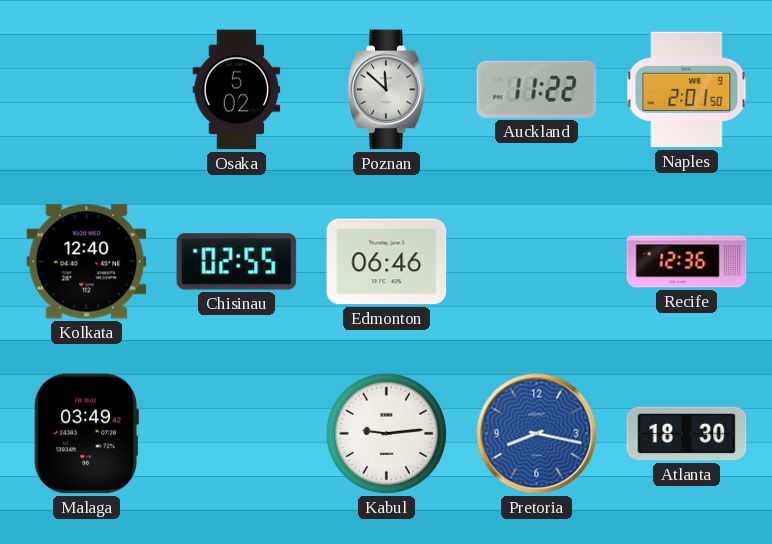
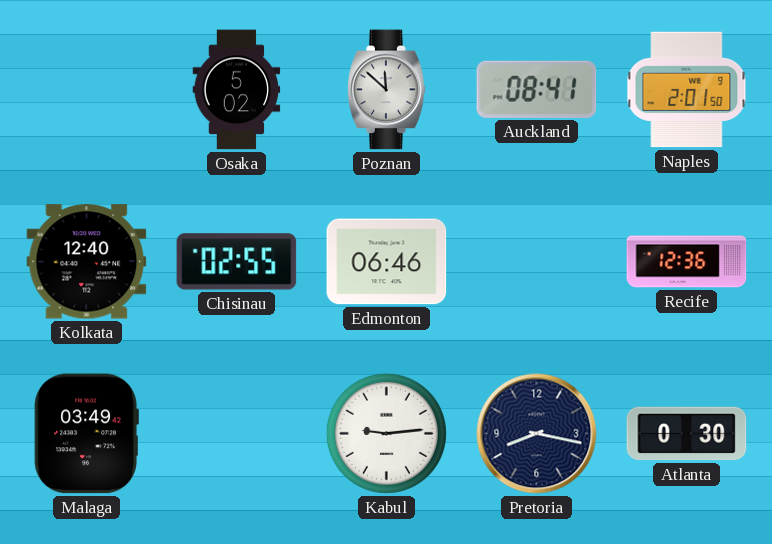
Auckland: 11:22 -> 08:41 (537, 89)
Pretoria dial: blue -> navy (537, 434)
Atlanta: 18:30 -> 0:30 (687, 434)
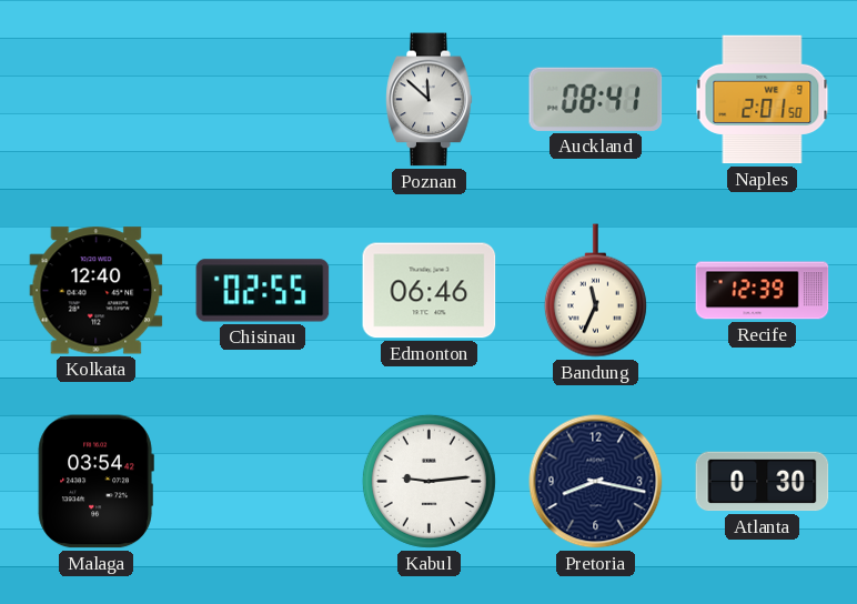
Osaka: 5:02 -> none (237, 90)
Bandung: none -> 11:34 (595, 291)
Recife: 12:36 -> 12:39 (763, 291)
Malaga: 03:49 -> 03:54 (95, 482)
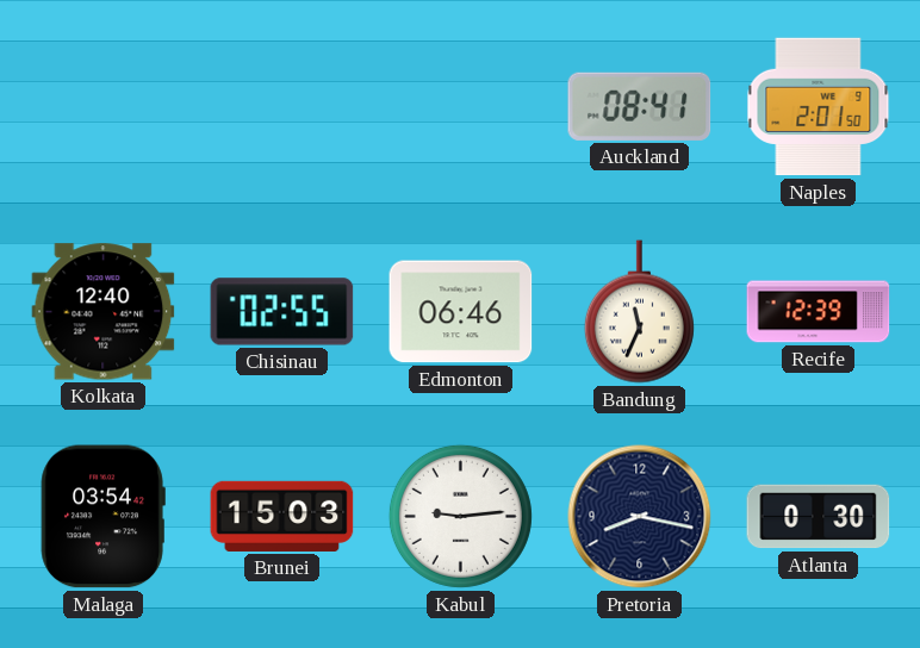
Poznan: 11:52 -> none (430, 100)
Brunei: none -> 15:03 (282, 516)
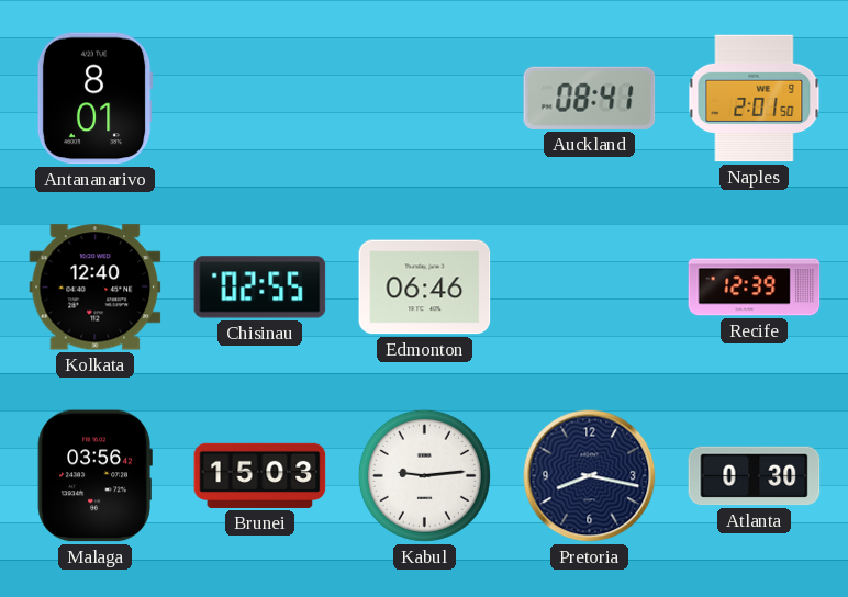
Antananarivo: none -> 8:01 (94, 99)
Bandung: 11:34 -> none (639, 312)
Malaga: 03:54 -> 03:56 (94, 476)
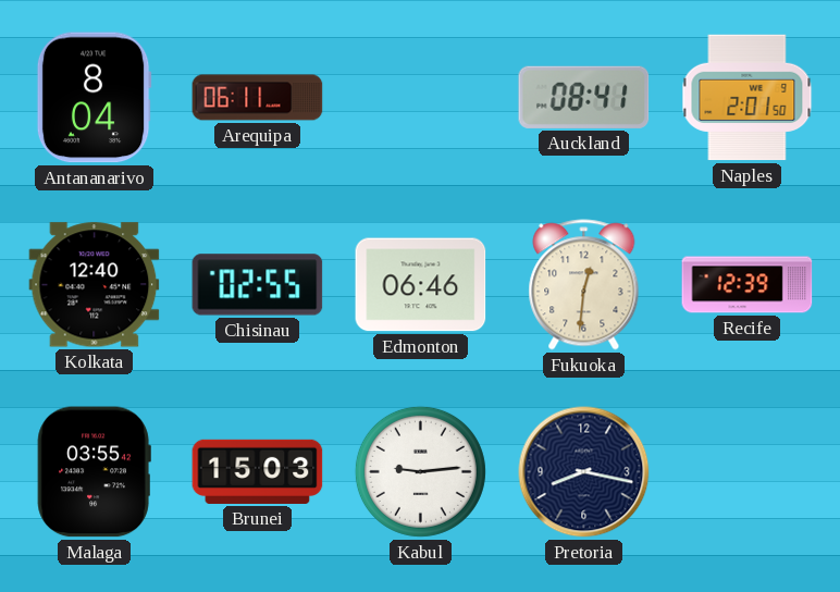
Antananarivo: 8:01 -> 8:04 (94, 98)
Arequipa: none -> 06:11 (258, 98)
Fukuoka: none -> 12:31 (584, 285)
Malaga: 03:56 -> 03:55 (94, 472)
Atlanta: 0:30 -> none (755, 476)
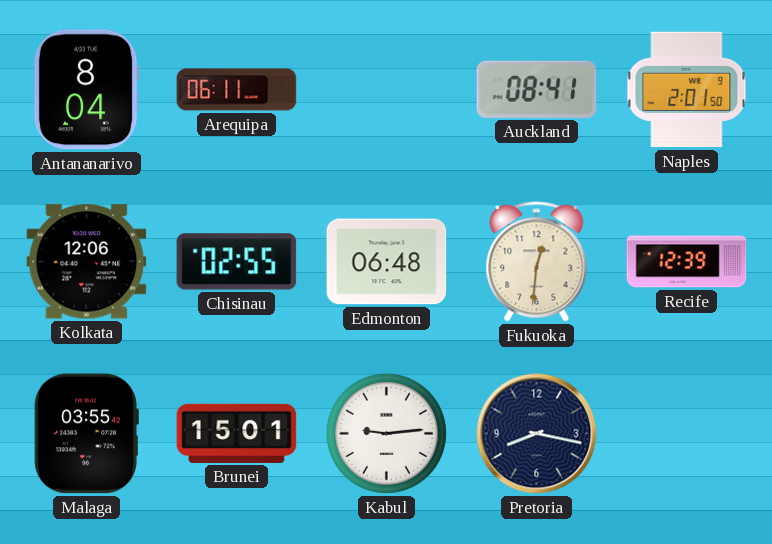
Kolkata: 12:40 -> 12:06 (87, 262)
Edmonton: 06:46 -> 06:48 (387, 262)
Brunei: 15:03 -> 15:01 (237, 433)
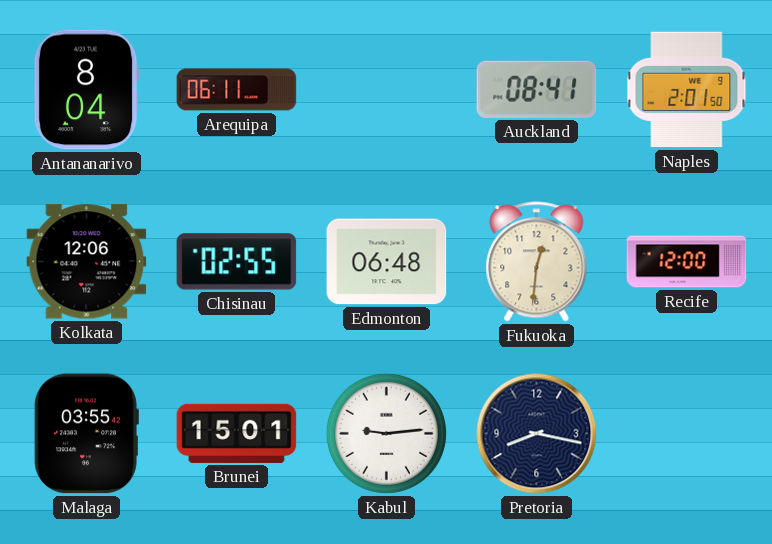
Recife: 12:39 -> 12:00 (687, 262)
